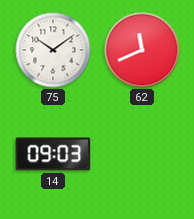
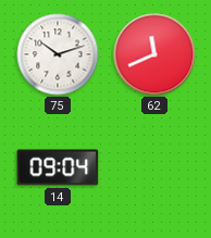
75: 10:09 -> 10:12 (58, 54)
14: 09:03 -> 09:04 (58, 167)
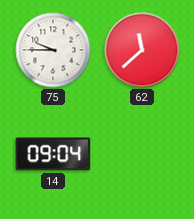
75: 10:12 -> 9:45 (53, 50)
62: 11:41 -> 11:38 (142, 50)
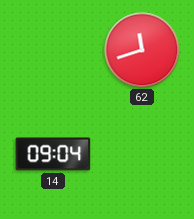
75: 9:45 -> none (53, 50)
62: 11:38 -> 11:42 (142, 50)
